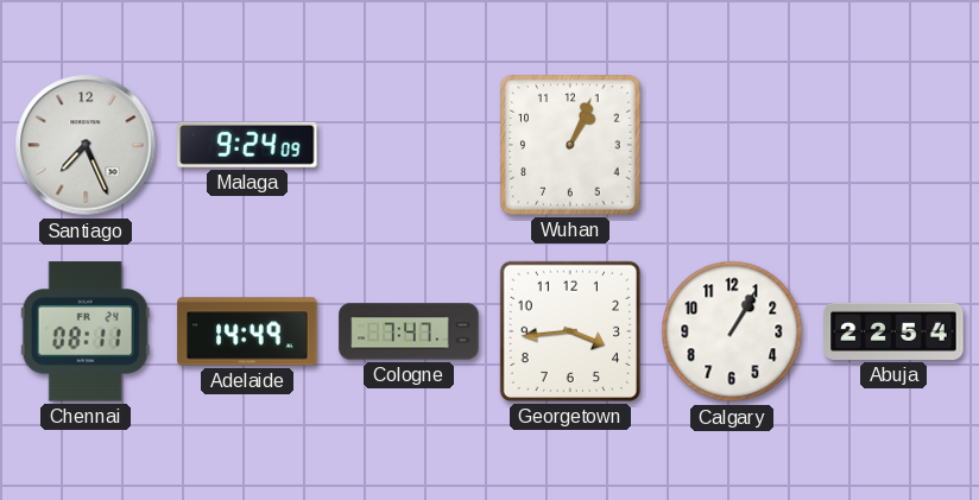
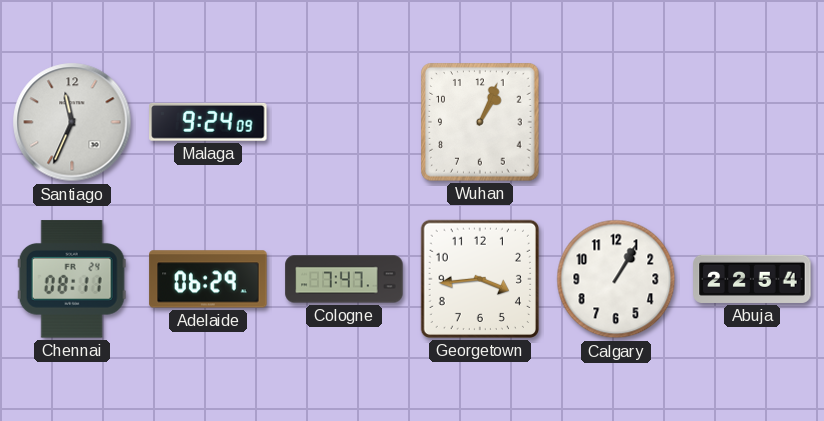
Santiago: 7:26 -> 11:34 (72, 122)
Adelaide: 14:49 -> 06:29 (208, 279)
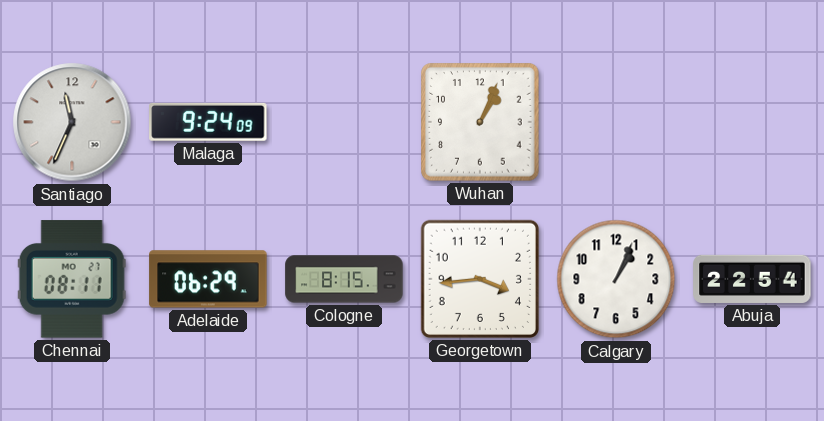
Chennai date: FR 24 -> MO 27 (72, 279)
Cologne: 7:47 -> 8:15 (344, 279)
Calgary: 1:05 -> 1:04 (616, 279)
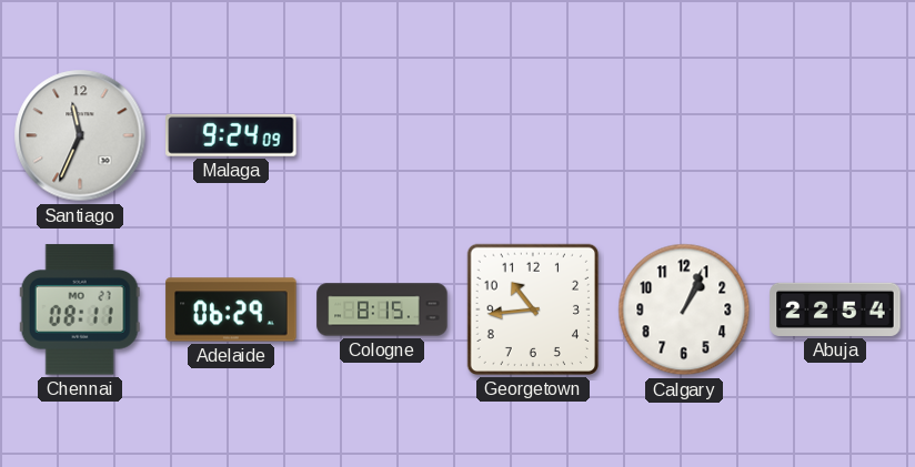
Wuhan: 1:04 -> none (480, 122)
Georgetown: 3:44 -> 10:44 (533, 309)
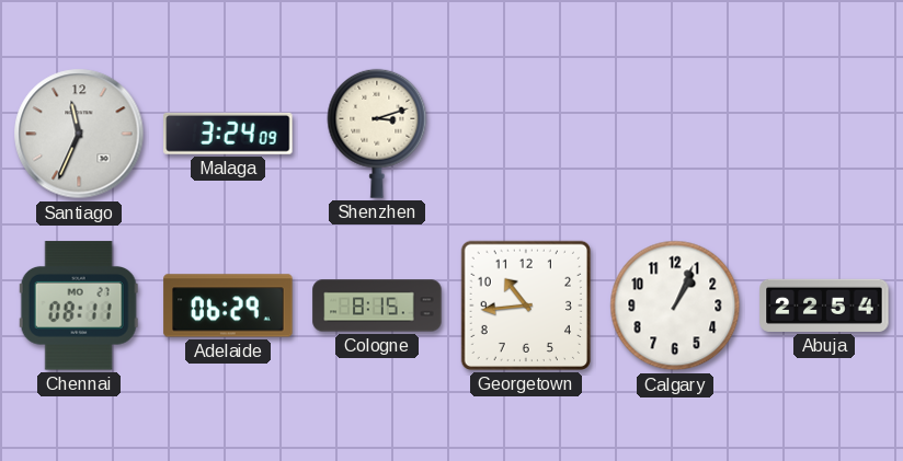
Malaga: 9:24 -> 3:24 (228, 134)
Shenzhen: none -> 3:12 (377, 134)
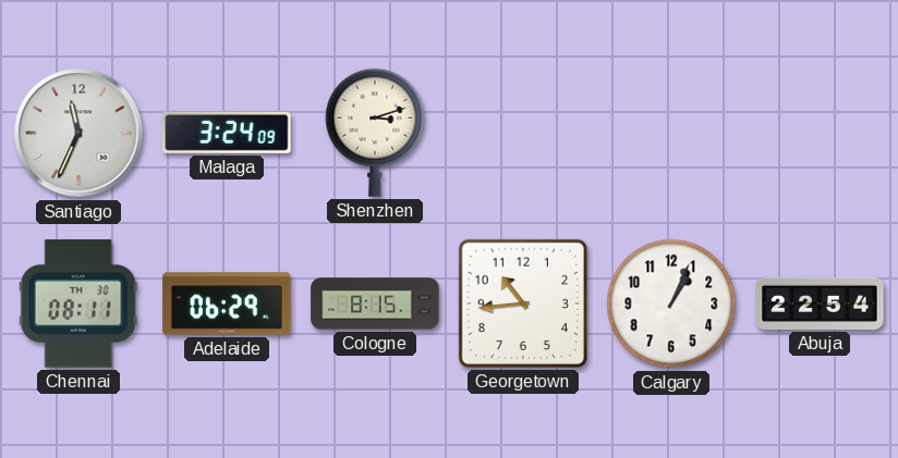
Chennai date: MO 27 -> TH 30 (78, 304)
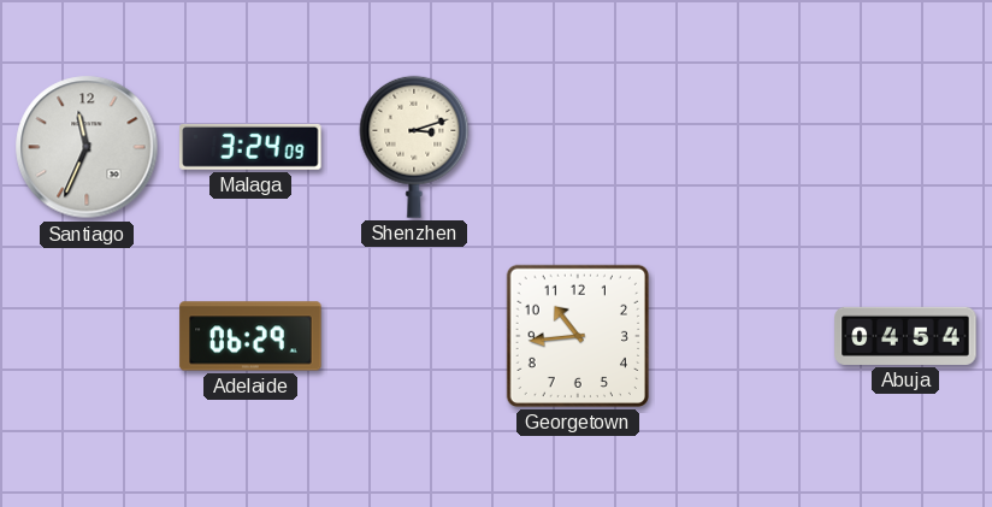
Chennai: 08:11 -> none (78, 304)
Cologne: 8:15 -> none (375, 304)
Calgary: 1:04 -> none (671, 304)
Abuja: 22:54 -> 04:54 (905, 336)
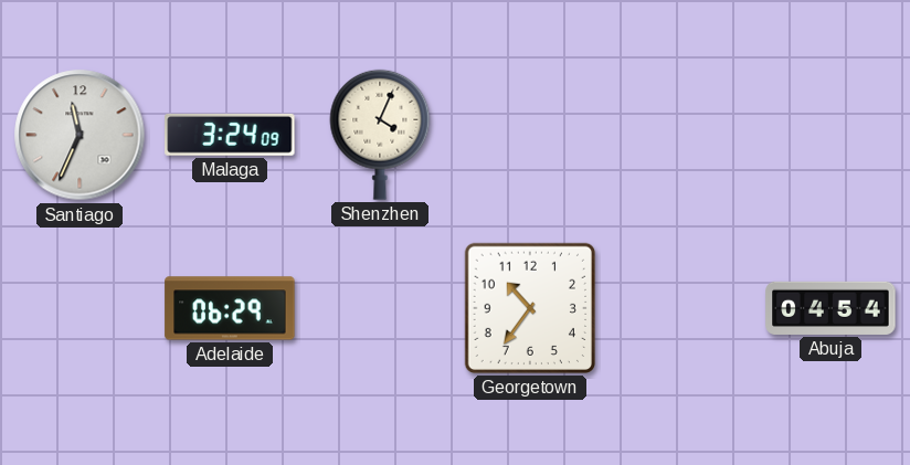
Shenzhen: 3:12 -> 4:04 (380, 135)
Georgetown: 10:44 -> 10:36 (530, 308)
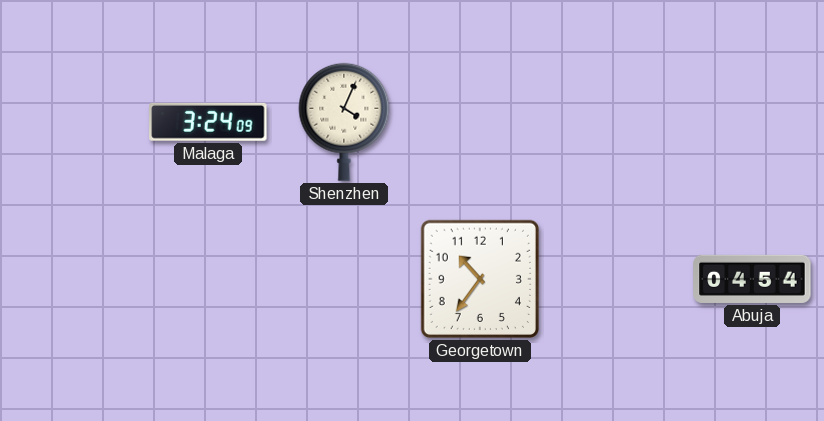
Santiago: 11:34 -> none (80, 135)
Adelaide: 06:29 -> none (230, 308)
